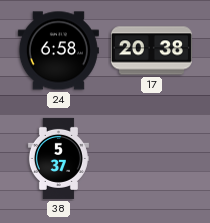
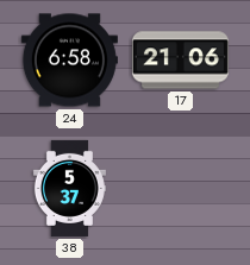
17: 20:38 -> 21:06 (180, 61)
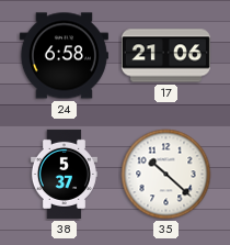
35: none -> 10:22 (166, 175)
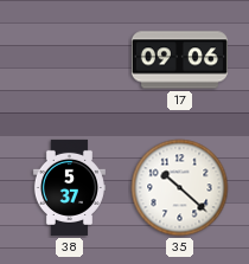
24: 6:58 -> none (64, 56)
17: 21:06 -> 09:06 (179, 60)
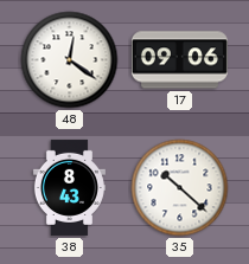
48: none -> 12:21 (70, 60)
38: 5:37 -> 8:43 (69, 187)
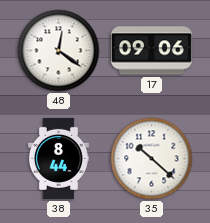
38: 8:43 -> 8:44 (58, 158)
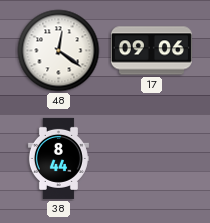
35: 10:22 -> none (152, 159)
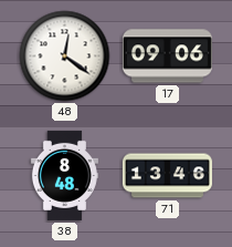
38: 8:44 -> 8:48 (64, 175)
71: none -> 13:46 (167, 176)
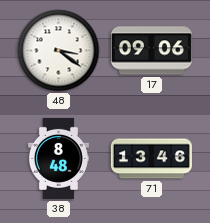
48: 12:21 -> 3:21 (59, 51)
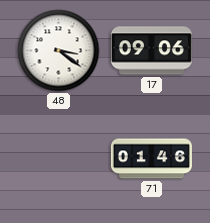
38: 8:48 -> none (58, 158)
71: 13:46 -> 01:46 (151, 159)
